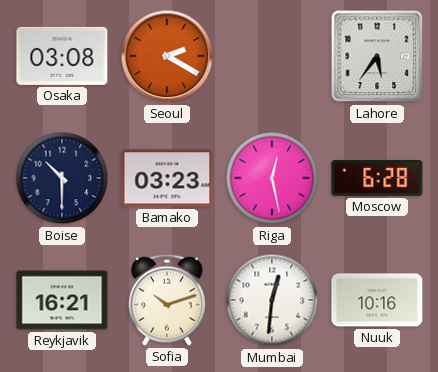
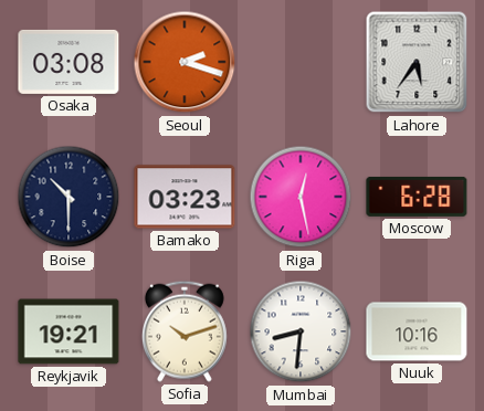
Seoul: 2:20 -> 2:18 (185, 62)
Reykjavik: 16:21 -> 19:21 (69, 331)
Mumbai: 12:31 -> 8:31 (301, 331)
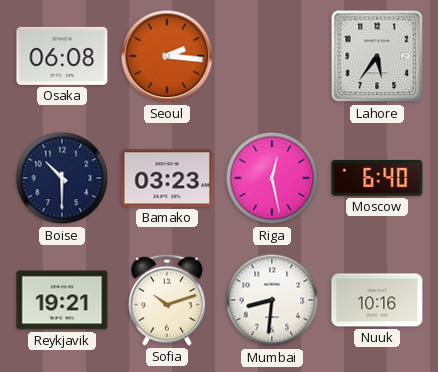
Osaka: 03:08 -> 06:08 (62, 56)
Seoul: 2:18 -> 2:16 (167, 56)
Moscow: 6:28 -> 6:40 (377, 178)
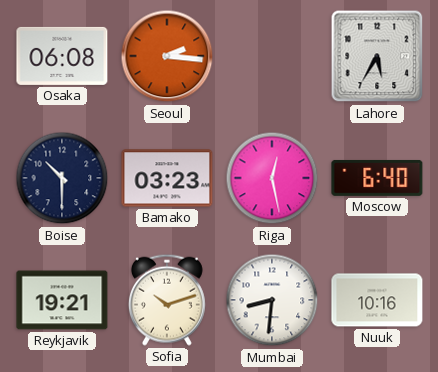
Lahore: 5:36 -> 5:35 (377, 56)
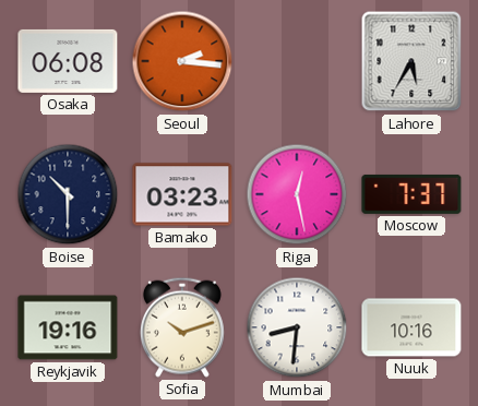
Moscow: 6:40 -> 7:37 (411, 194)
Reykjavik: 19:21 -> 19:16 (68, 327)
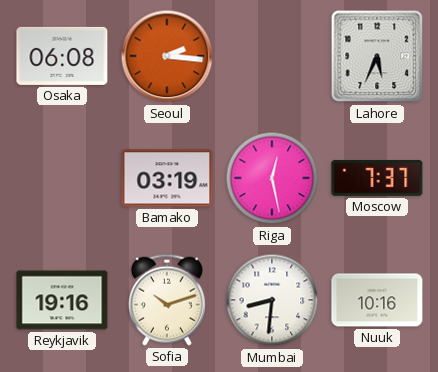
Lahore: 5:35 -> 5:34 (377, 56)
Boise: 10:30 -> none (68, 194)
Bamako: 03:23 -> 03:19 (167, 178)
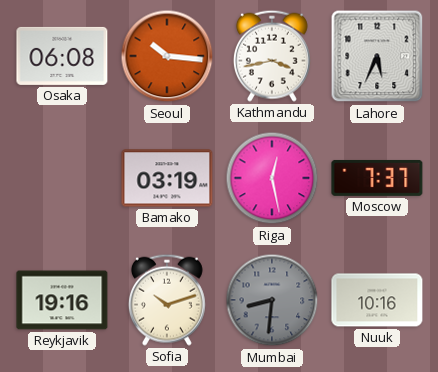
Seoul: 2:16 -> 10:16 (167, 56)
Kathmandu: none -> 3:43 (272, 56)
Mumbai dial: white -> grey (272, 300)
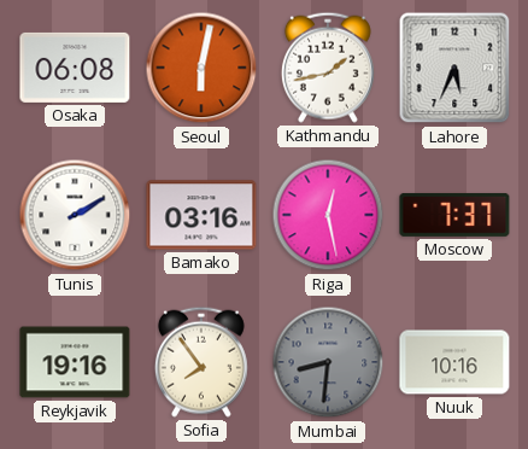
Seoul: 10:16 -> 6:02 (201, 68)
Kathmandu: 3:43 -> 1:43 (328, 68)
Tunis: none -> 2:10 (75, 215)
Bamako: 03:19 -> 03:16 (201, 215)
Sofia: 10:12 -> 7:54 (201, 362)
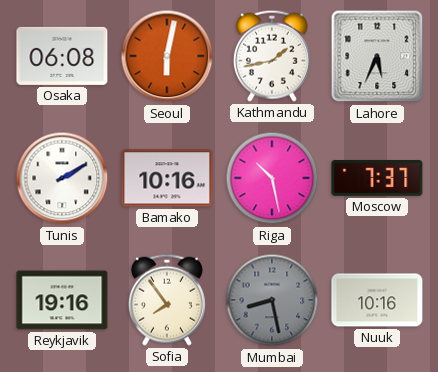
Bamako: 03:16 -> 10:16 (167, 178)
Riga: 12:28 -> 10:28 (272, 178)
Mumbai: 8:31 -> 8:28 (272, 300)
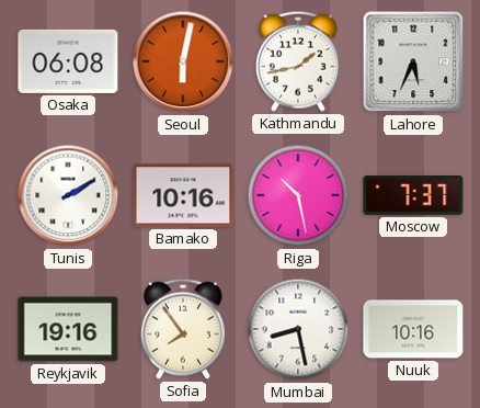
Mumbai dial: grey -> white (298, 329)
